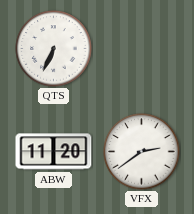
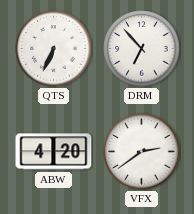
DRM: none -> 6:53 (142, 49)
ABW: 11:20 -> 4:20 (54, 152)
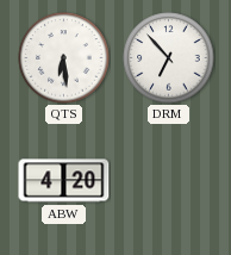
QTS: 6:34 -> 6:29 (64, 58)
VFX: 2:39 -> none (142, 152)
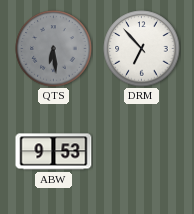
QTS dial: white -> grey (54, 49)
ABW: 4:20 -> 9:53 (54, 152)
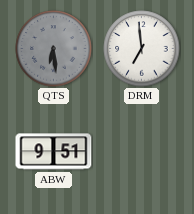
DRM: 6:53 -> 6:59 (142, 49)
ABW: 9:53 -> 9:51 (54, 152)
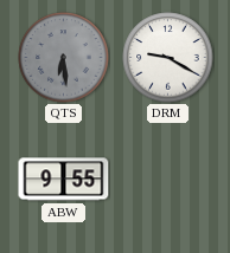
DRM: 6:59 -> 9:20 (168, 58)
ABW: 9:51 -> 9:55 (64, 180)
